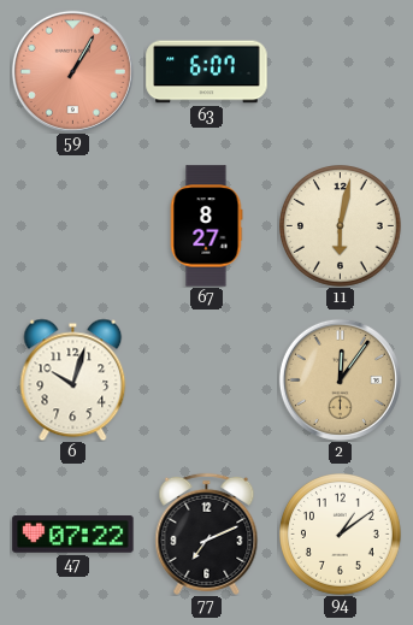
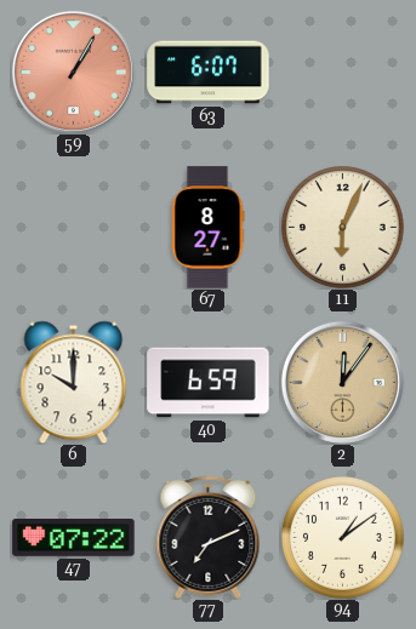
11: 6:02 -> 6:04 (343, 228)
6: 10:03 -> 10:00 (74, 382)
40: none -> 6:59 (209, 383)
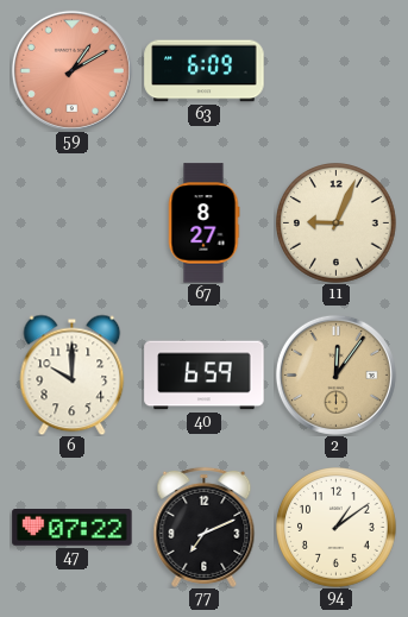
59: 1:05 -> 1:10 (71, 70)
63: 6:07 -> 6:09 (205, 71)
11: 6:04 -> 9:04 (337, 223)
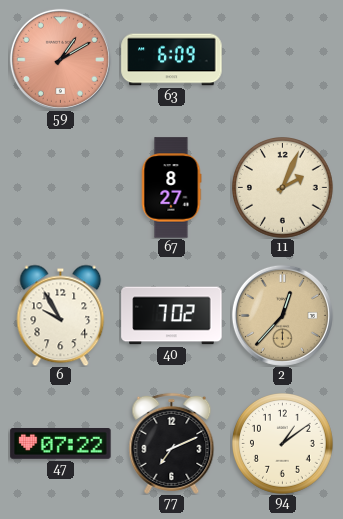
11: 9:04 -> 2:04 (283, 188)
6: 10:00 -> 9:55 (61, 315)
40: 6:59 -> 7:02 (172, 316)
2: 12:06 -> 12:37 (282, 315)
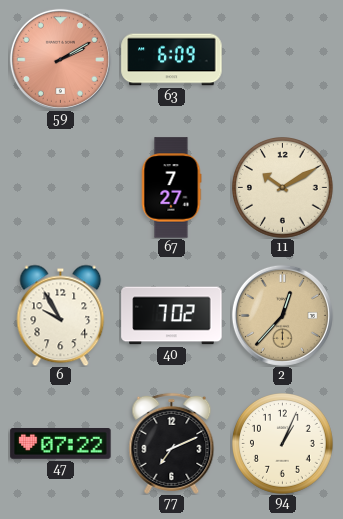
59: 1:10 -> 2:10 (60, 59)
67: 8:27 -> 7:27 (171, 188)
11: 2:04 -> 10:10 (283, 188)
94: 1:09 -> 1:04 (283, 444)
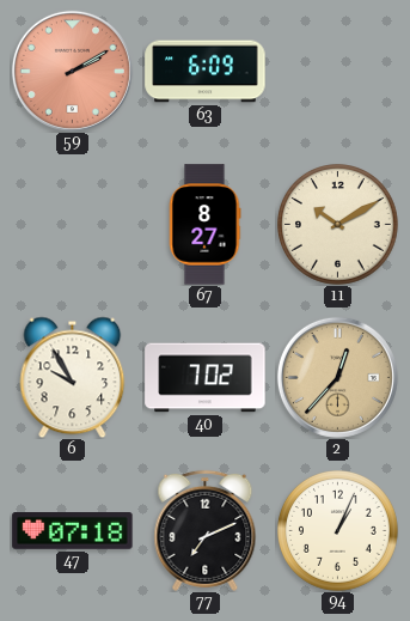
67: 7:27 -> 8:27 (204, 225)
47: 07:22 -> 07:18 (73, 531)
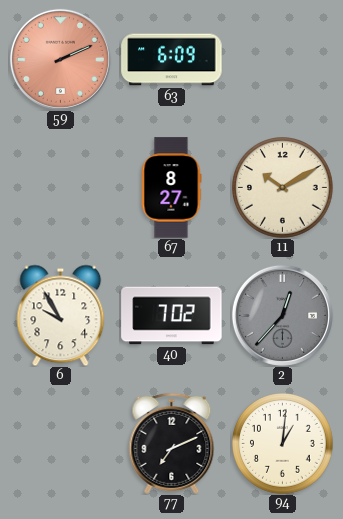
59: 2:10 -> 2:11 (60, 59)
2 dial: champagne -> grey (282, 315)
47: 07:18 -> none (73, 531)
94: 1:04 -> 1:01 (283, 444)
